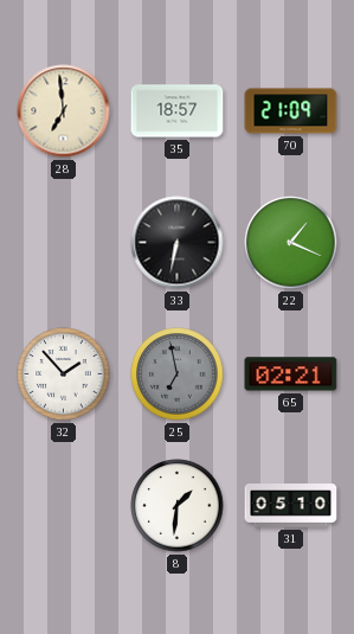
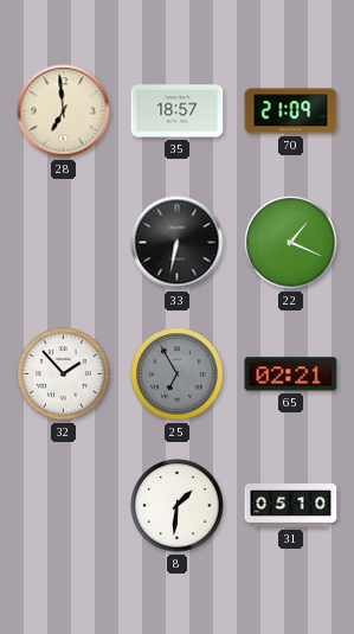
25: 6:58 -> 6:55 (178, 374)
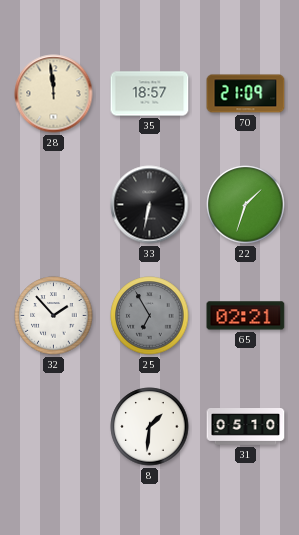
28: 6:59 -> 11:59 (54, 94)
22: 1:19 -> 1:33 (246, 205)
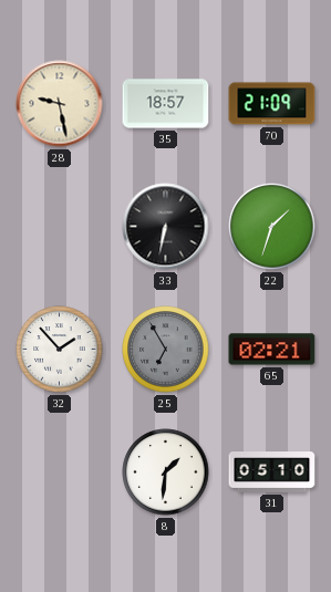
28: 11:59 -> 9:28 (60, 104)
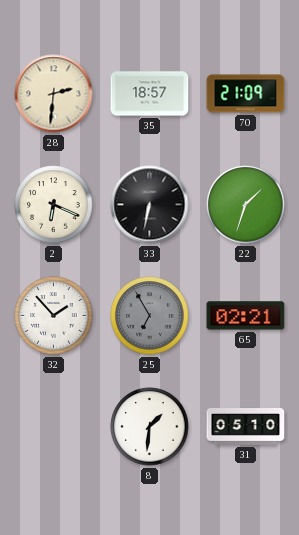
28: 9:28 -> 2:31 (54, 94)
2: none -> 6:19 (54, 205)
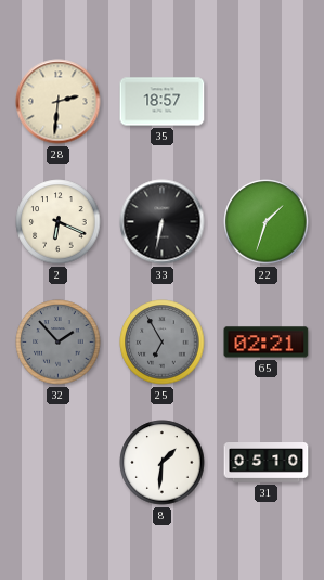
70: 21:09 -> none (246, 94)
32 dial: white -> grey (59, 343)
